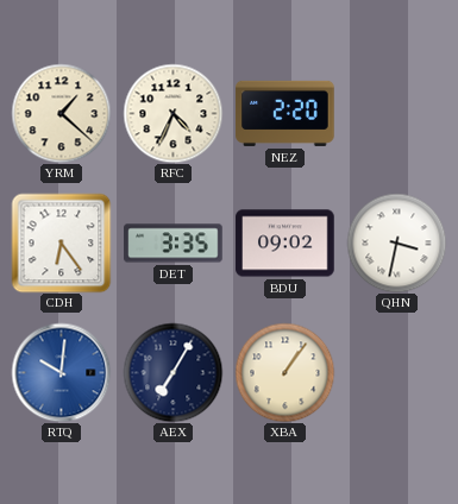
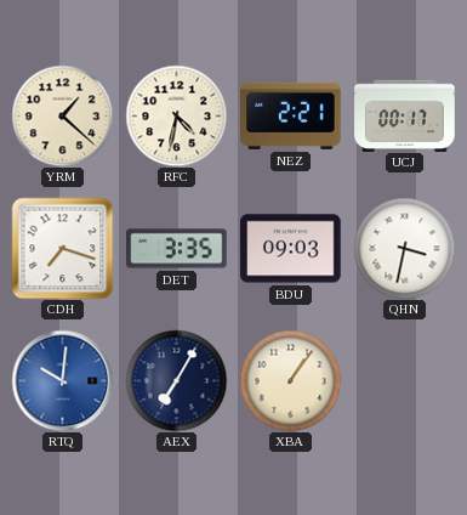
RFC: 4:34 -> 4:32 (176, 115)
NEZ: 2:20 -> 2:21 (291, 115)
UCJ: none -> 00:17 (405, 115)
CDH: 6:24 -> 7:18 (62, 248)
BDU: 09:02 -> 09:03 (291, 249)
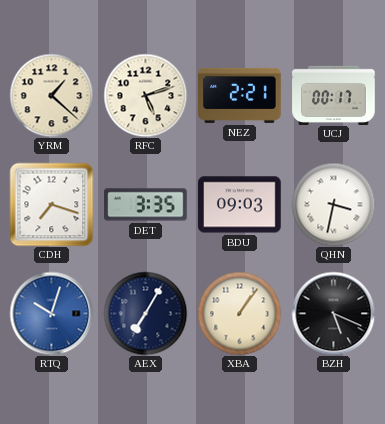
RFC: 4:32 -> 5:12 (145, 95)
RTQ: 10:01 -> 10:03 (51, 313)
BZH: none -> 5:19 (333, 313)
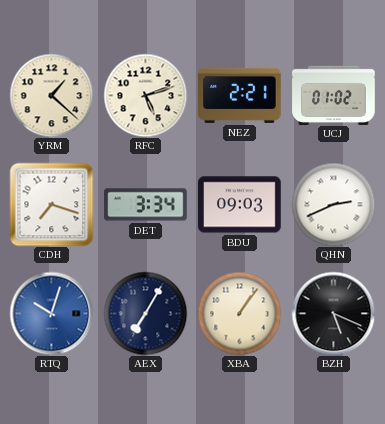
UCJ: 00:17 -> 01:02 (334, 95)
DET: 3:35 -> 3:34 (146, 205)
QHN: 3:32 -> 2:41 (333, 204)
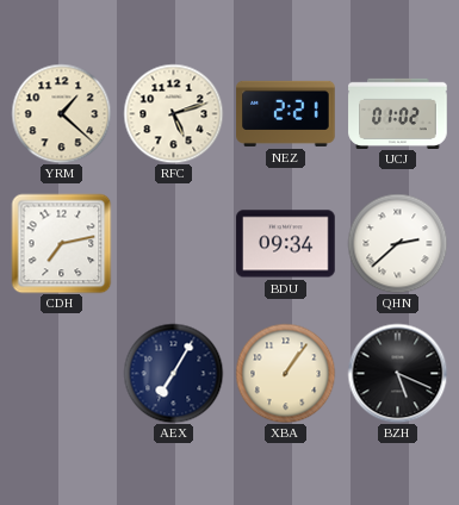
CDH: 7:18 -> 7:13 (61, 243)
DET: 3:34 -> none (146, 205)
BDU: 09:03 -> 09:34 (286, 244)
QHN: 2:41 -> 2:38 (397, 243)
RTQ: 10:03 -> none (51, 313)
